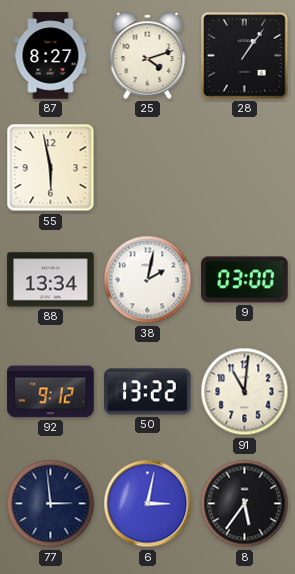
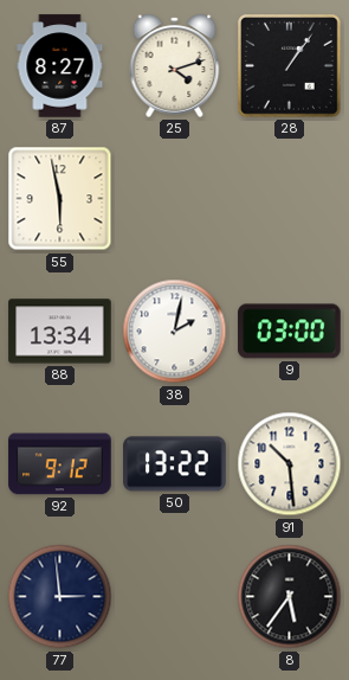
91: 11:01 -> 10:29 (290, 464)
6: 3:02 -> none (148, 504)
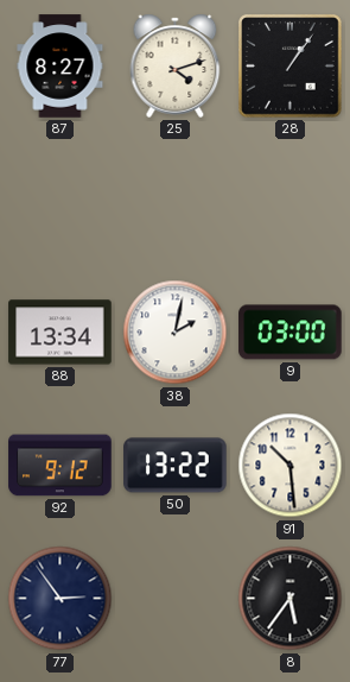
55: 5:58 -> none (60, 199)
77: 2:59 -> 2:54 (61, 599)
